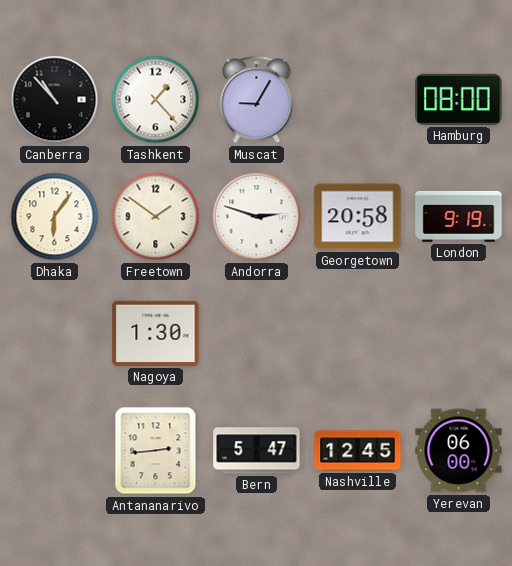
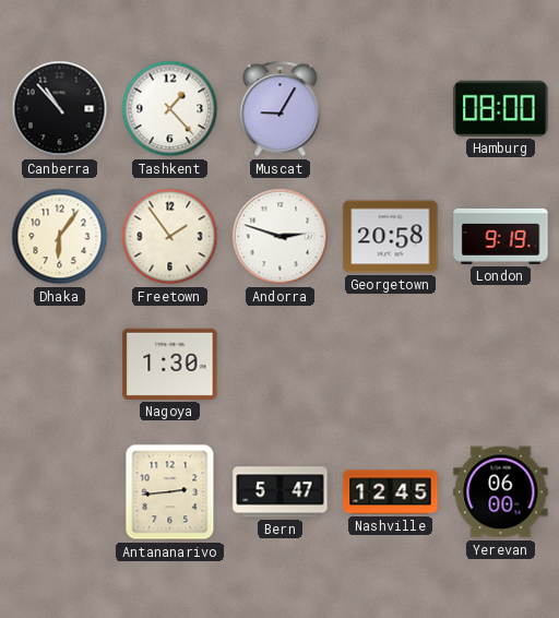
Freetown: 1:51 -> 1:54 (170, 237)
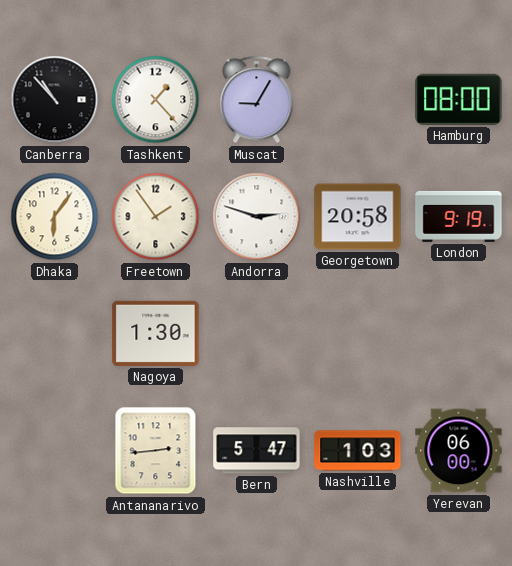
Nashville: 12:45 -> 1:03 (358, 451)
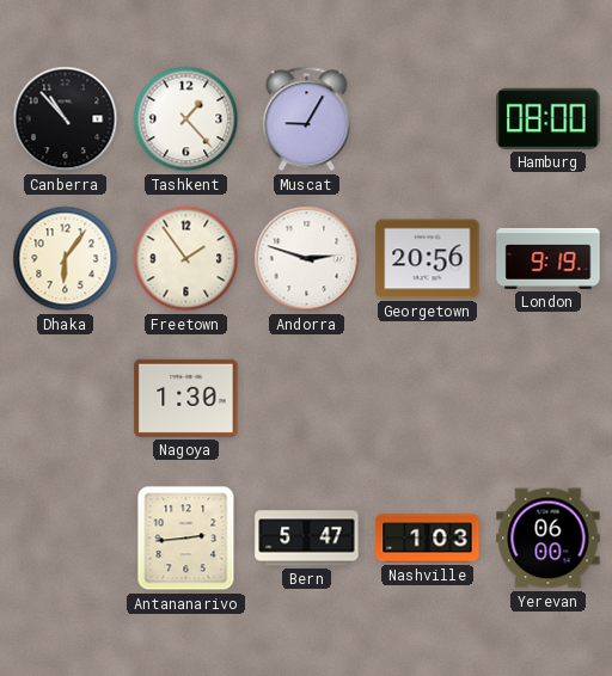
Georgetown: 20:58 -> 20:56 (428, 259)
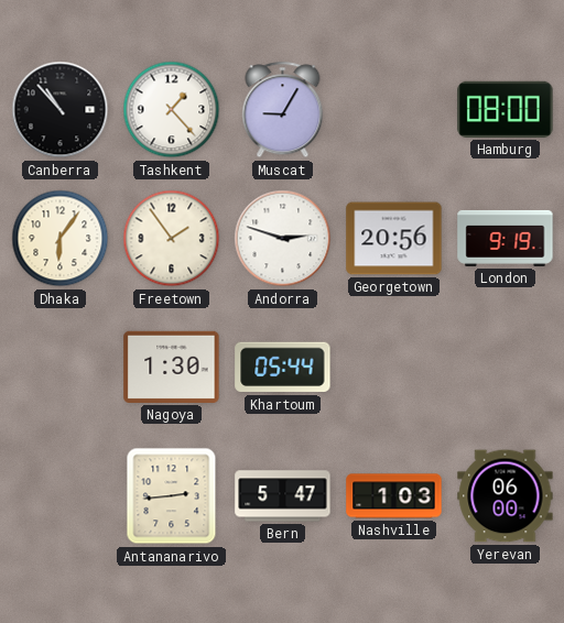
Khartoum: none -> 05:44 (283, 368)
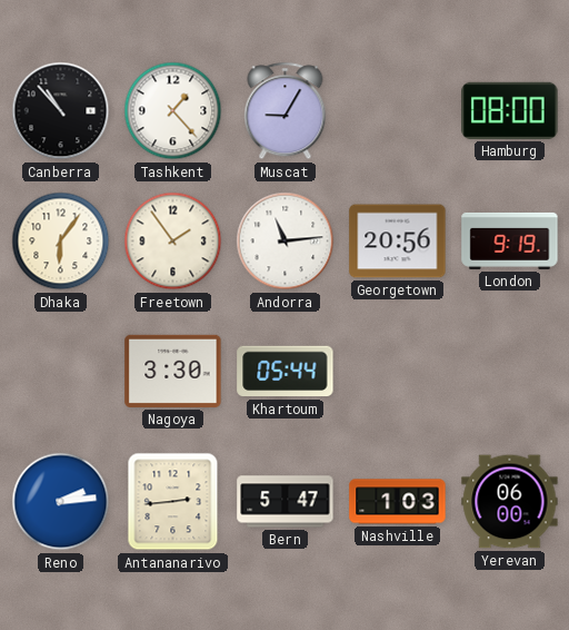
Andorra: 2:48 -> 11:14 (286, 242)
Nagoya: 1:30 -> 3:30 (173, 371)
Reno: none -> 2:14 (61, 502)
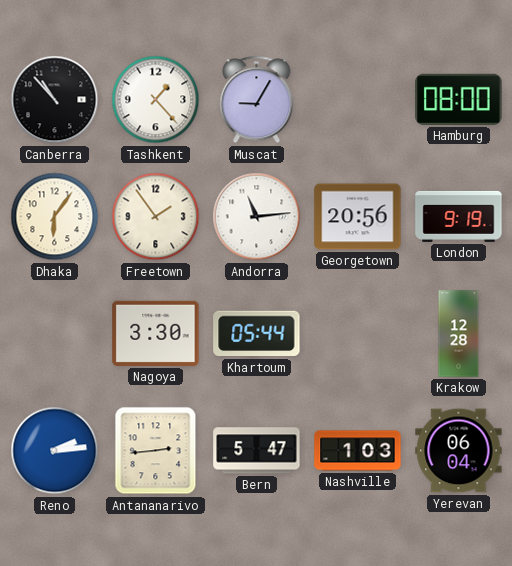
Krakow: none -> 12:28 (459, 334)
Yerevan: 06:00 -> 06:04 (459, 451)
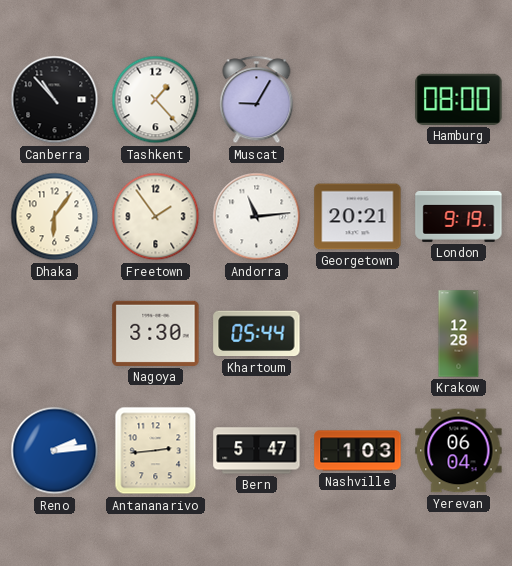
Georgetown: 20:56 -> 20:21 (358, 217)
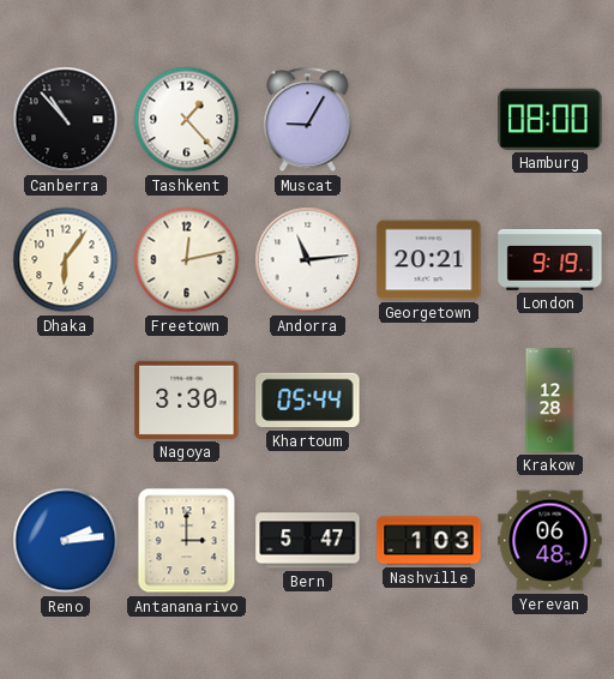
Freetown: 1:54 -> 12:13 (187, 260)
Antananarivo: 2:44 -> 3:00 (187, 541)
Yerevan: 06:04 -> 06:48 (550, 541)
